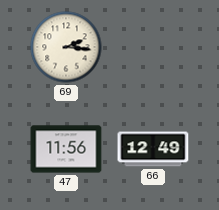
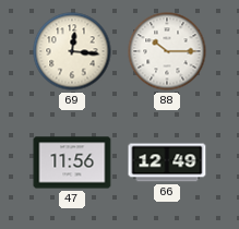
69: 2:16 -> 12:16 (72, 51)
88: none -> 10:15 (167, 51)
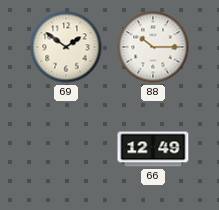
69: 12:16 -> 1:51 (66, 47)
47: 11:56 -> none (72, 162)
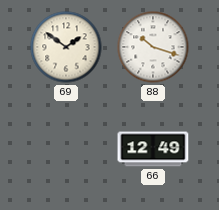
88: 10:15 -> 10:18 (153, 47)
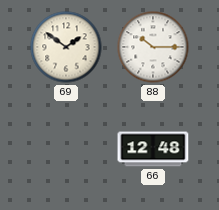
88: 10:18 -> 10:15 (153, 47)
66: 12:49 -> 12:48 (153, 149)
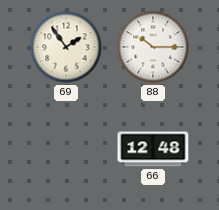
69: 1:51 -> 1:54 (66, 47)
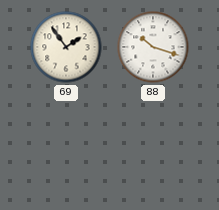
88: 10:15 -> 10:18 (153, 47)
66: 12:48 -> none (153, 149)
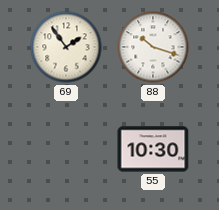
55: none -> 10:30 (153, 149)
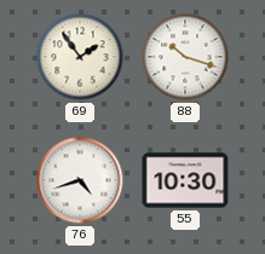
76: none -> 4:42 (80, 180)
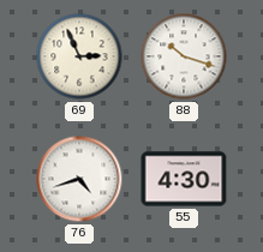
69: 1:54 -> 2:56 (79, 56)
55: 10:30 -> 4:30 (184, 179)
